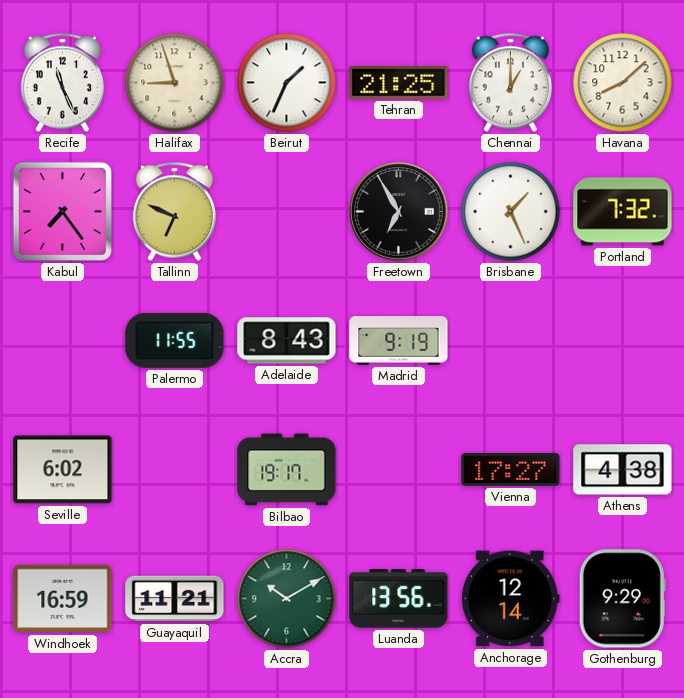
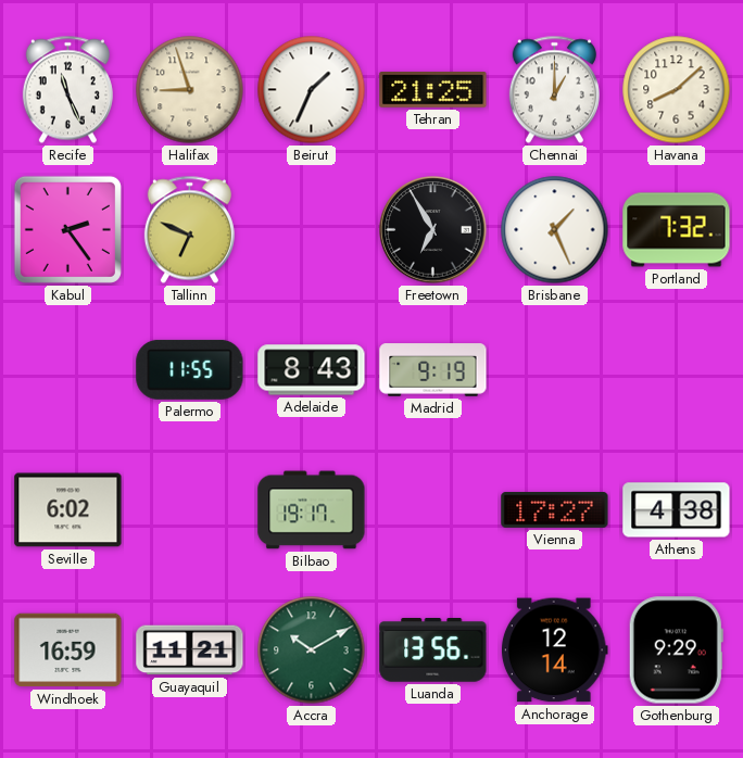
Kabul: 7:24 -> 2:24 (67, 229)
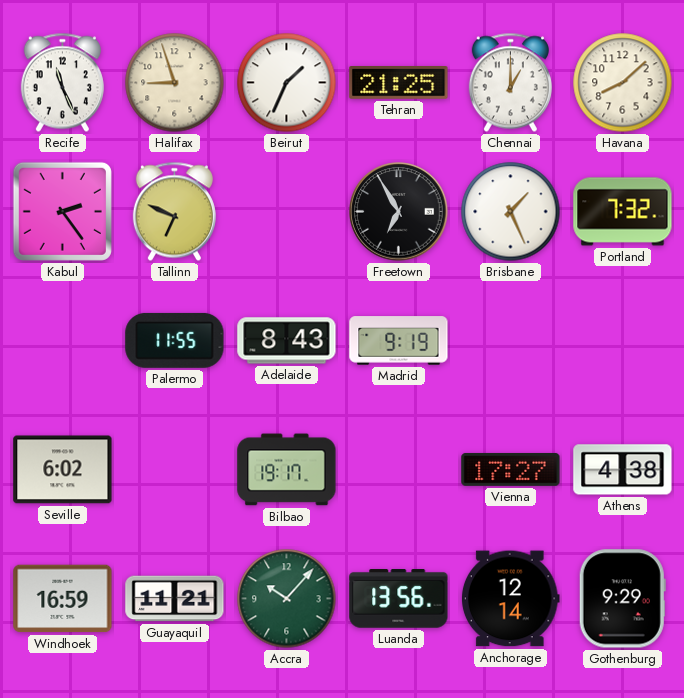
Accra: 10:10 -> 10:07 (287, 599)
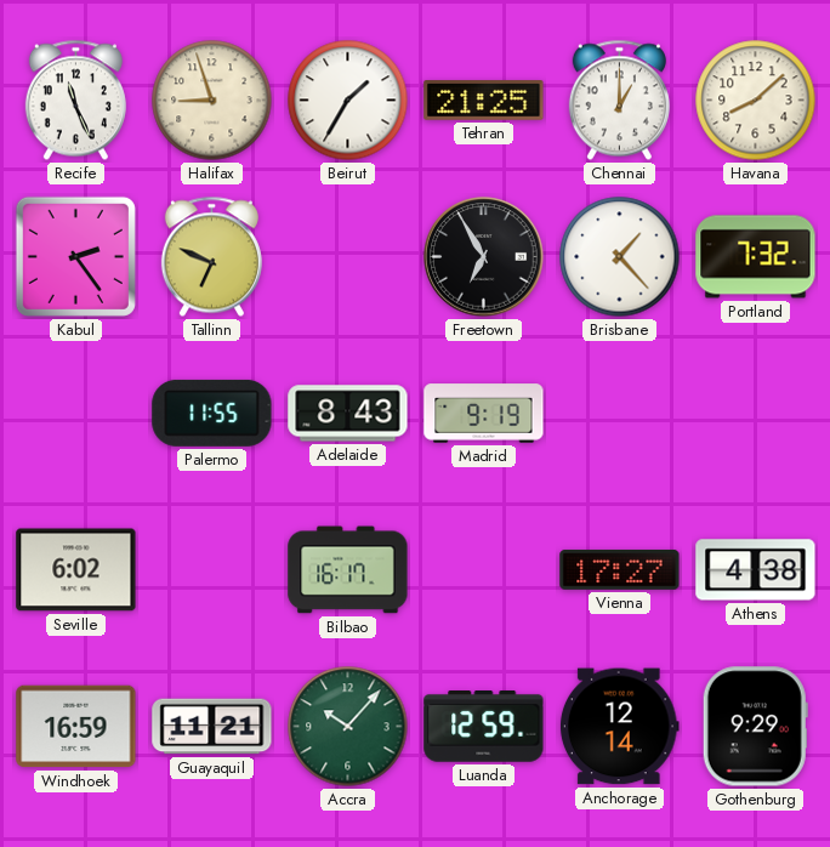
Beirut: 1:34 -> 1:35 (348, 101)
Brisbane: 1:26 -> 1:23 (620, 257)
Bilbao: 19:17 -> 16:17 (348, 570)
Luanda: 13:56 -> 12:59 (484, 727)
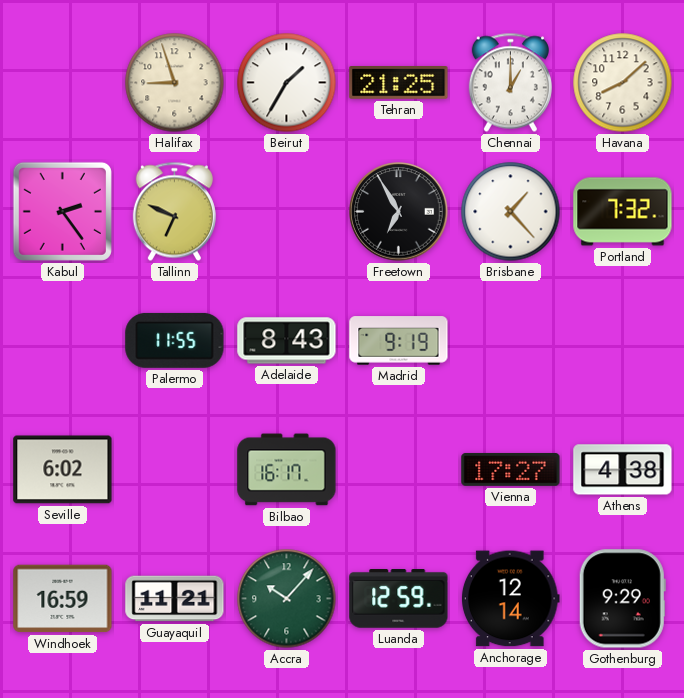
Recife: 11:26 -> none (75, 101)
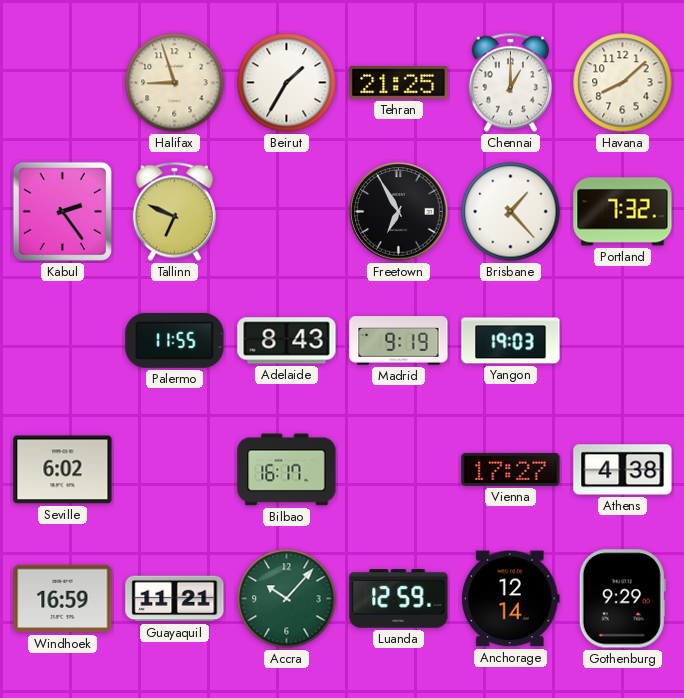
Yangon: none -> 19:03 (511, 341)
